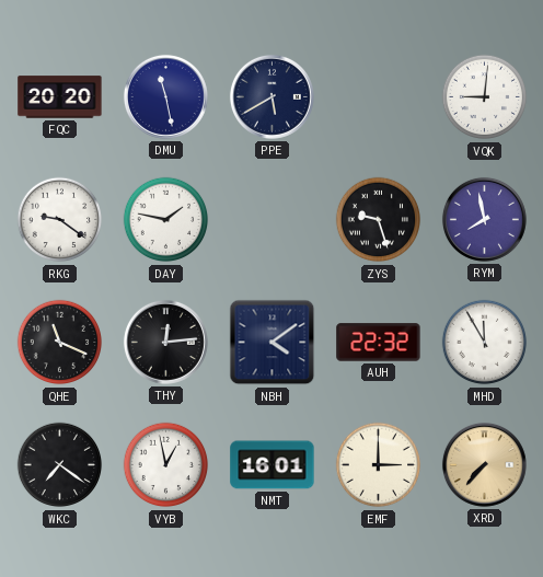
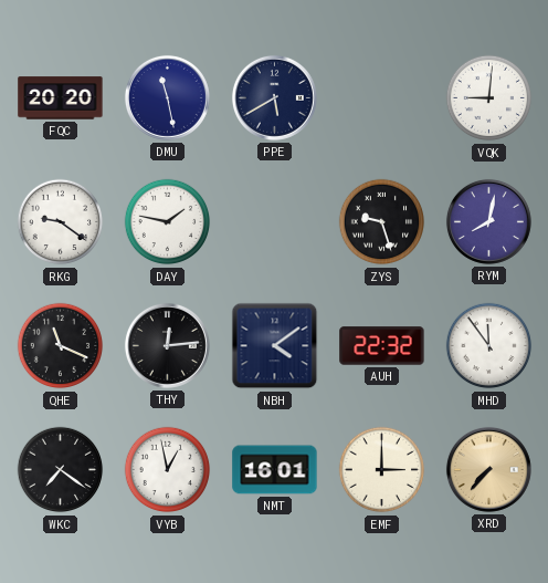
RYM: 7:58 -> 8:02 (488, 221)
MHD: 11:55 -> 11:54 (489, 346)
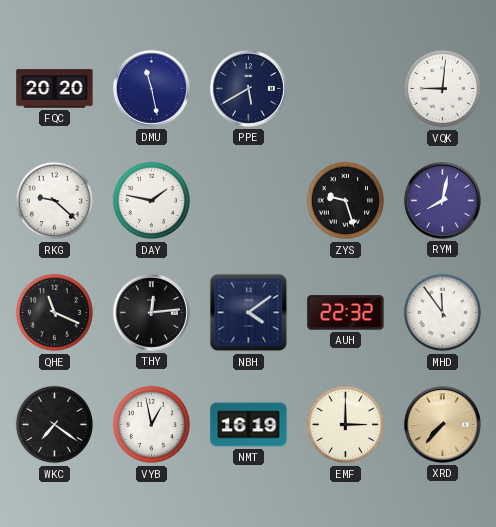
RKG: 9:21 -> 9:22 (55, 201)
NMT: 16:01 -> 16:19 (249, 425)
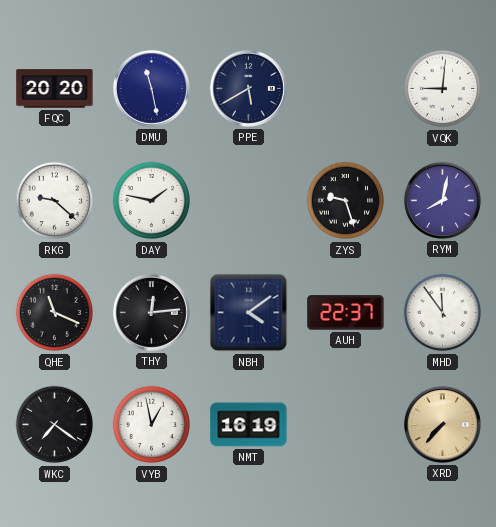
AUH: 22:32 -> 22:37 (346, 313)
EMF: 3:00 -> none (346, 425)
